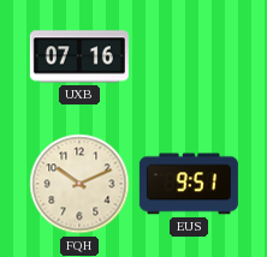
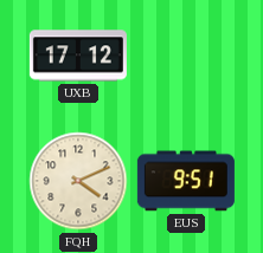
UXB: 07:16 -> 17:12 (78, 56)
FQH: 10:11 -> 4:11 (78, 181)
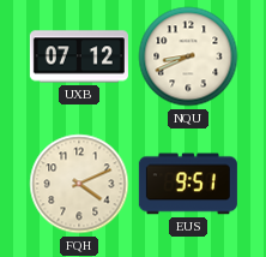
UXB: 17:12 -> 07:12 (79, 56)
NQU: none -> 8:41 (188, 56)
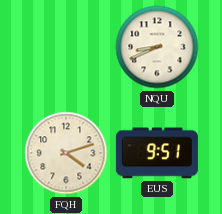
UXB: 07:12 -> none (79, 56)
FQH: 4:11 -> 4:12 (66, 153)
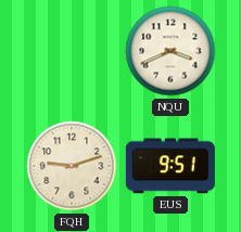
NQU: 8:41 -> 3:41 (170, 51)
FQH: 4:12 -> 9:12 (72, 166)
